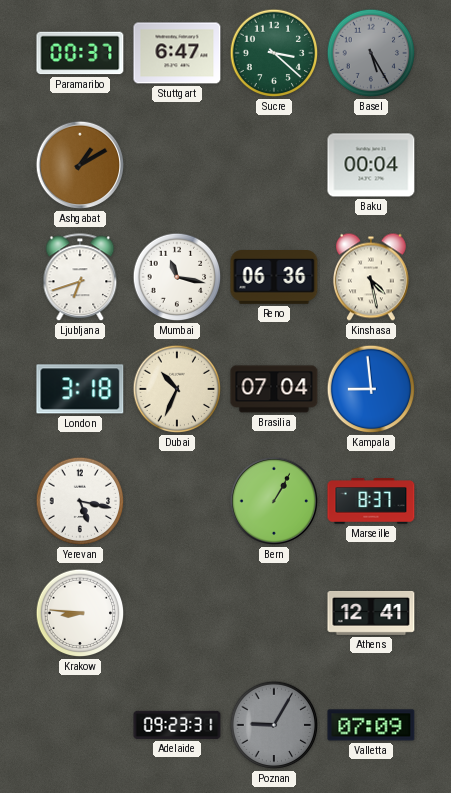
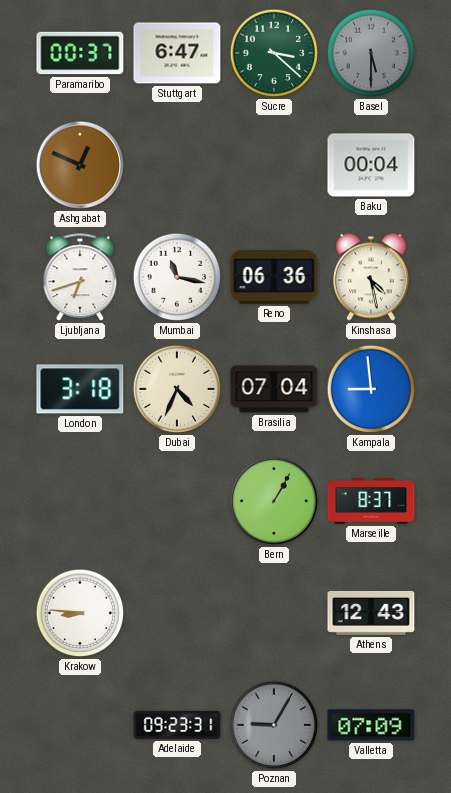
Basel: 5:25 -> 5:30 (371, 53)
Ashgabat: 1:10 -> 12:49 (80, 165)
Dubai: 10:34 -> 4:34 (177, 389)
Yerevan: 5:17 -> none (80, 501)
Athens: 12:41 -> 12:43 (371, 613)
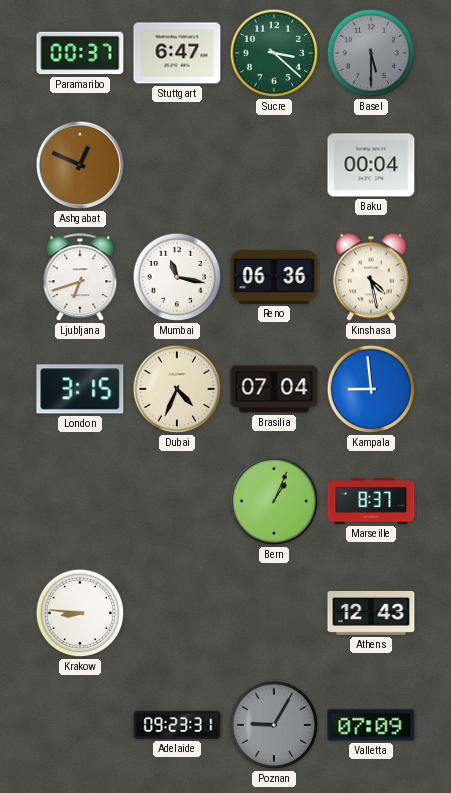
London: 3:18 -> 3:15 (80, 389)
Bern: 1:05 -> 1:04 (274, 501)
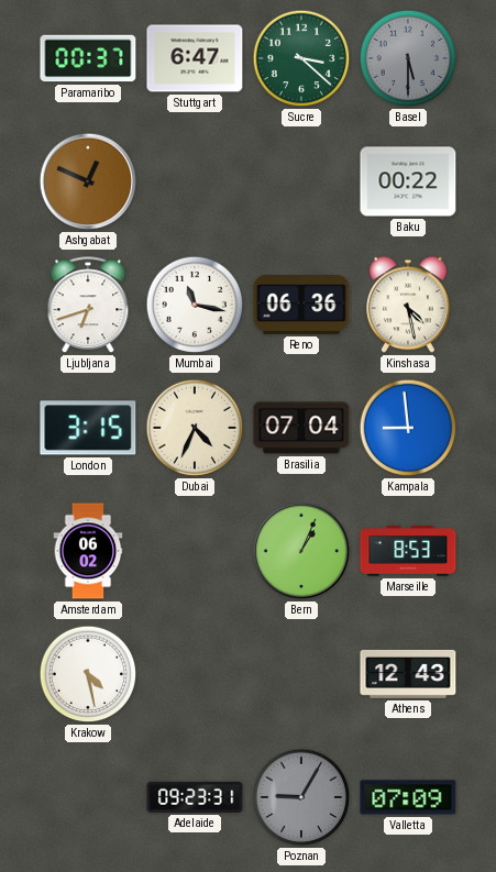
Baku: 00:04 -> 00:22 (408, 181)
Amsterdam: none -> 06:02 (88, 551)
Marseille: 8:37 -> 8:53 (408, 551)
Krakow: 8:46 -> 4:28 (88, 674)
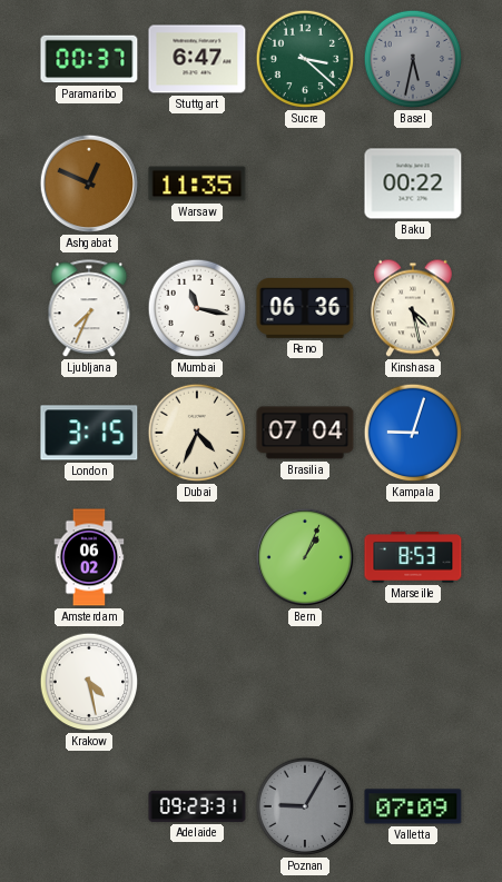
Basel: 5:30 -> 5:32 (413, 59)
Warsaw: none -> 11:35 (197, 184)
Ljubljana: 6:42 -> 7:34 (89, 309)
Kampala: 8:59 -> 9:03 (413, 433)
Athens: 12:43 -> none (408, 674)
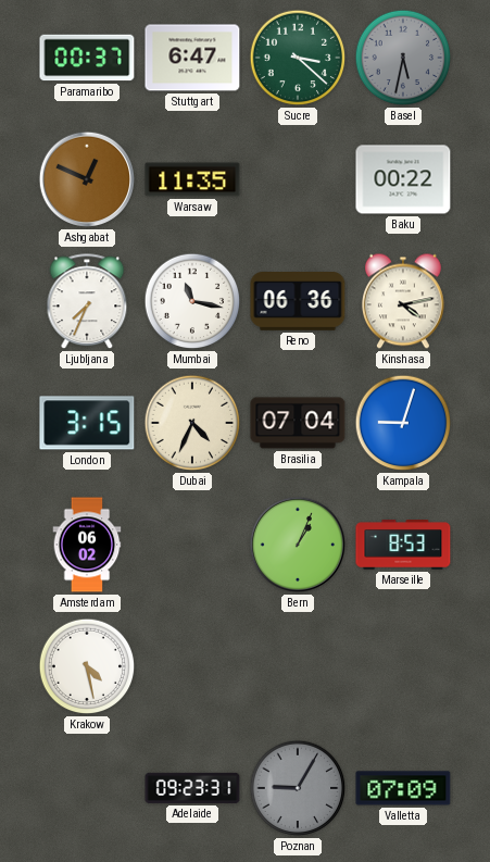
Kinshasa: 4:28 -> 4:13 (403, 301)
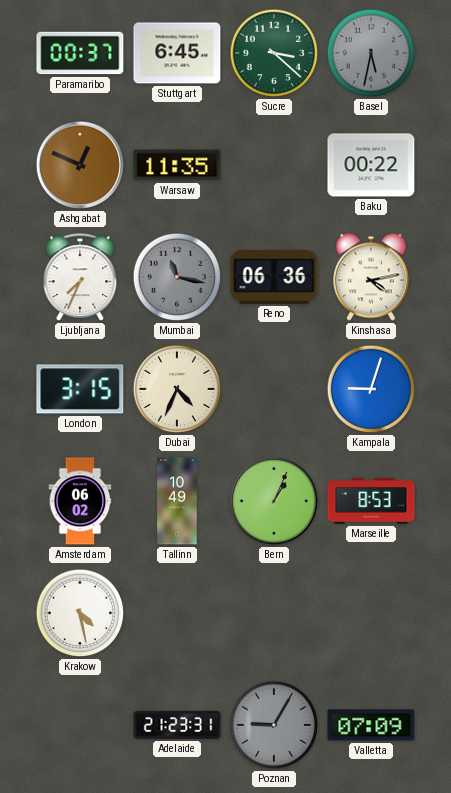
Stuttgart: 6:47 -> 6:45 (177, 53)
Mumbai dial: white -> grey (177, 277)
Brasilia: 07:04 -> none (298, 423)
Tallinn: none -> 10:49 (177, 501)
Adelaide: 09:23 -> 21:23 (177, 725)
